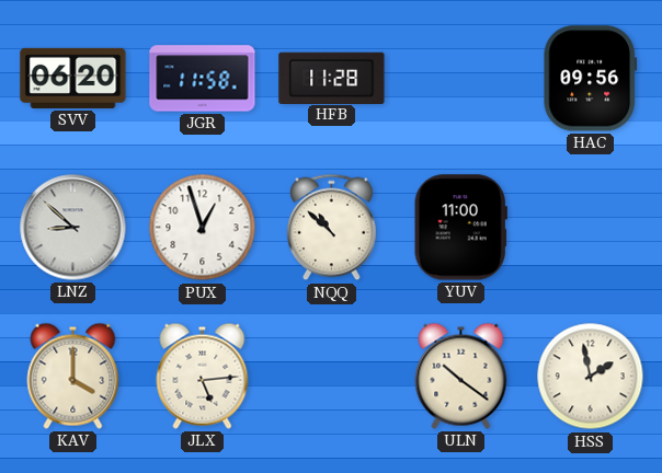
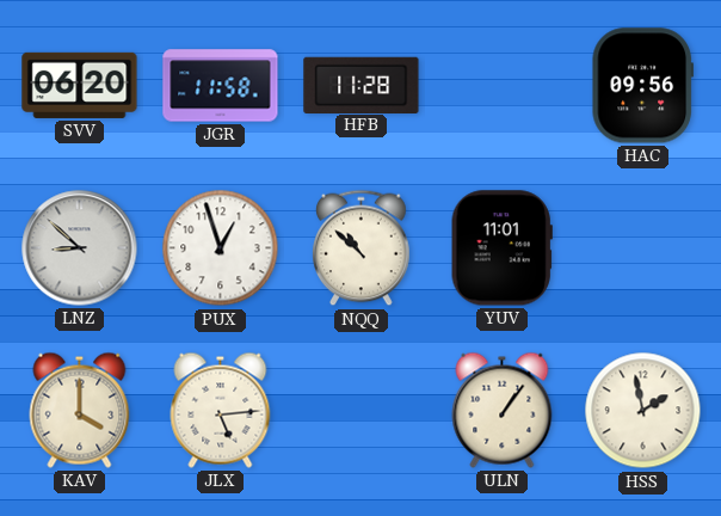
YUV: 11:00 -> 11:01 (501, 248)
ULN: 10:21 -> 1:06 (503, 410)
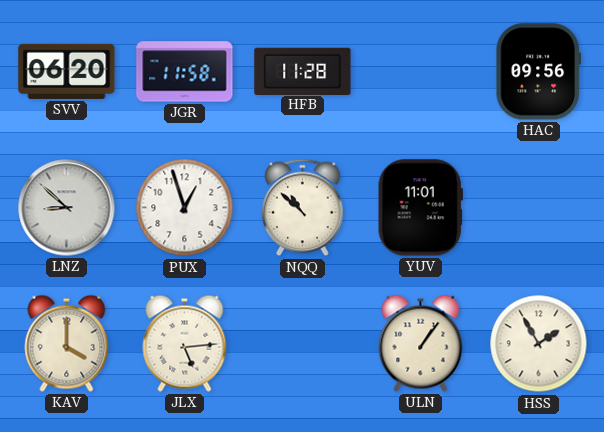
HSS: 1:58 -> 1:55 (539, 344)
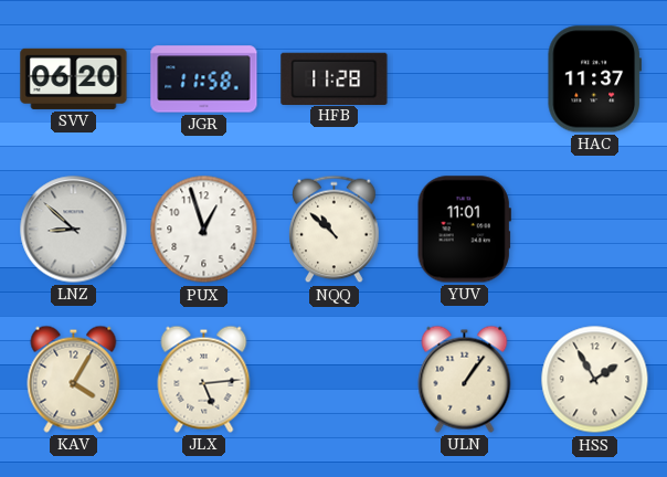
HAC: 09:56 -> 11:37 (594, 79)
KAV: 4:00 -> 4:05 (74, 379)
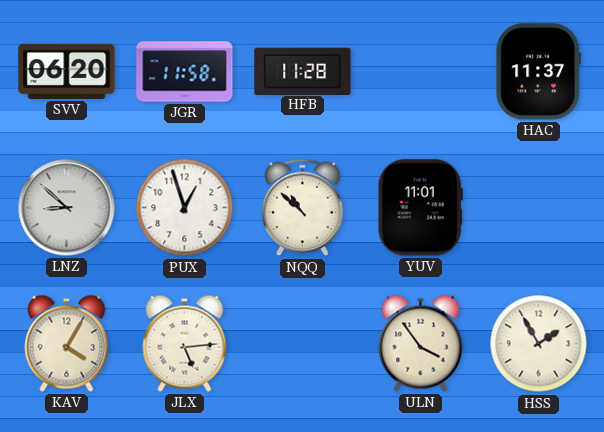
ULN: 1:06 -> 3:54 (421, 343)
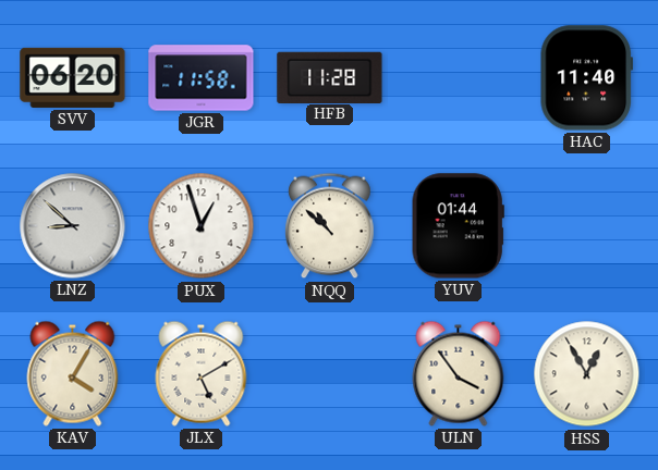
HAC: 11:37 -> 11:40 (586, 78)
YUV: 11:01 -> 01:44 (458, 226)
JLX: 5:14 -> 5:10 (202, 373)
HSS: 1:55 -> 12:55 (587, 374)
